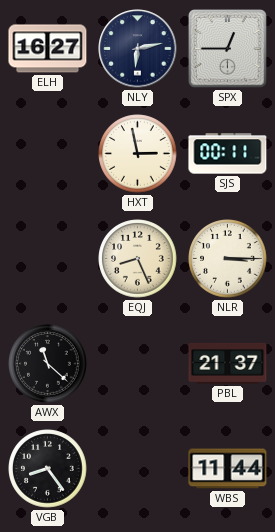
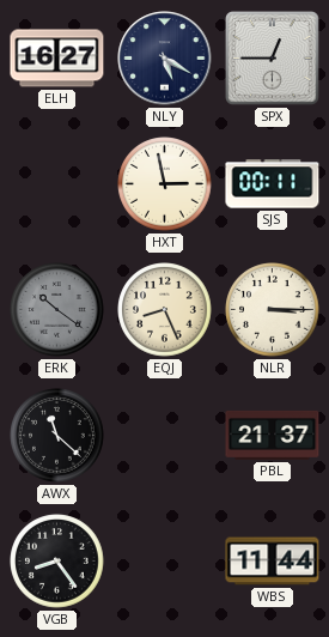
NLY: 6:13 -> 5:20 (165, 59)
ERK: none -> 10:21 (57, 310)
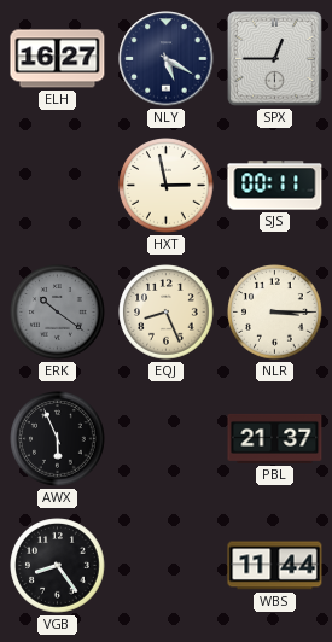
AWX: 11:22 -> 5:56 (58, 439)
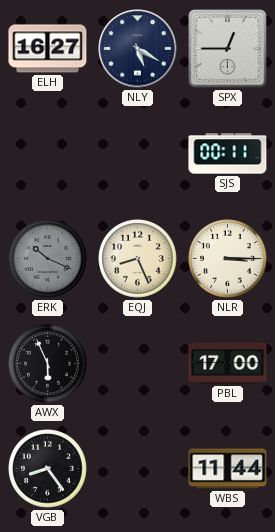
HXT: 2:58 -> none (167, 186)
ERK: 10:21 -> 10:19 (48, 259)
PBL: 21:37 -> 17:00 (228, 363)
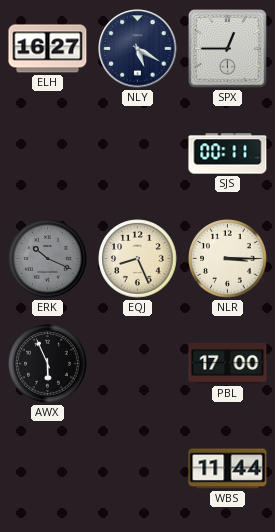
VGB: 8:24 -> none (48, 469)
